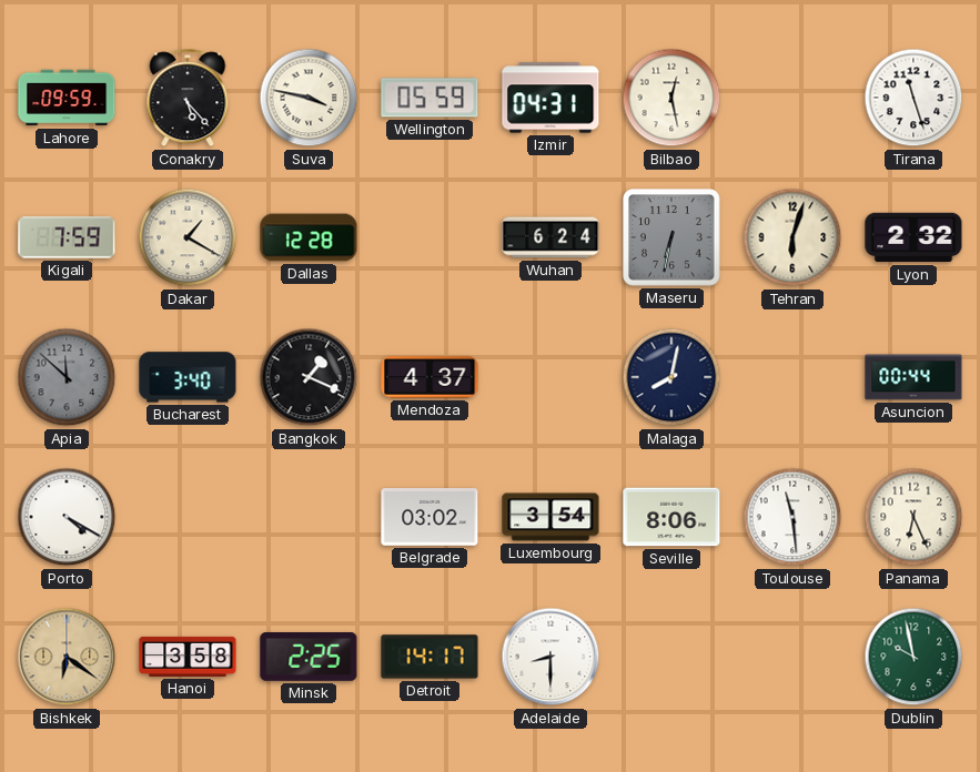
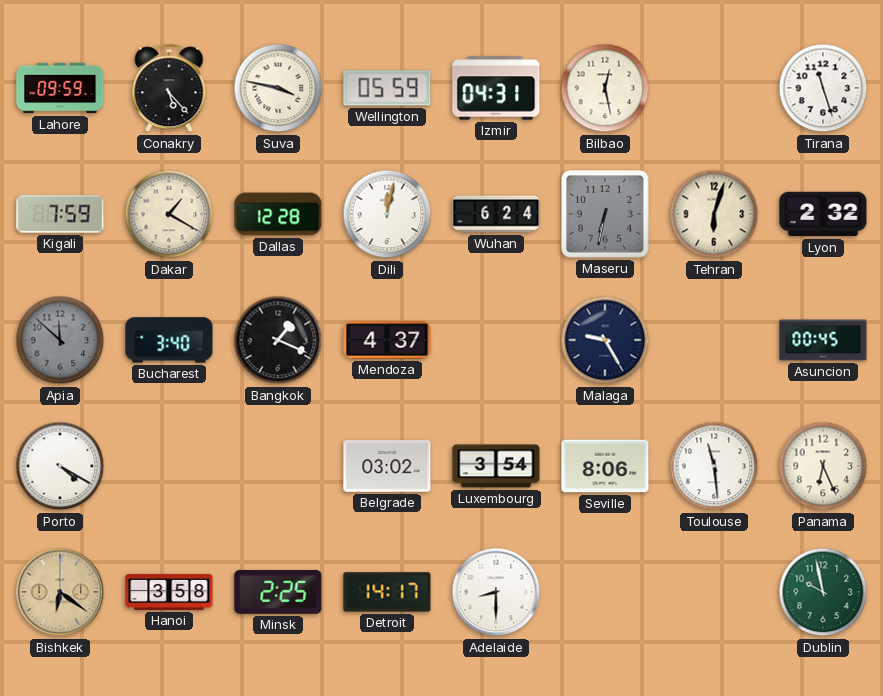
Dili: none -> 12:02 (387, 214)
Malaga: 8:02 -> 9:25 (605, 340)
Asuncion: 00:44 -> 00:45 (823, 340)
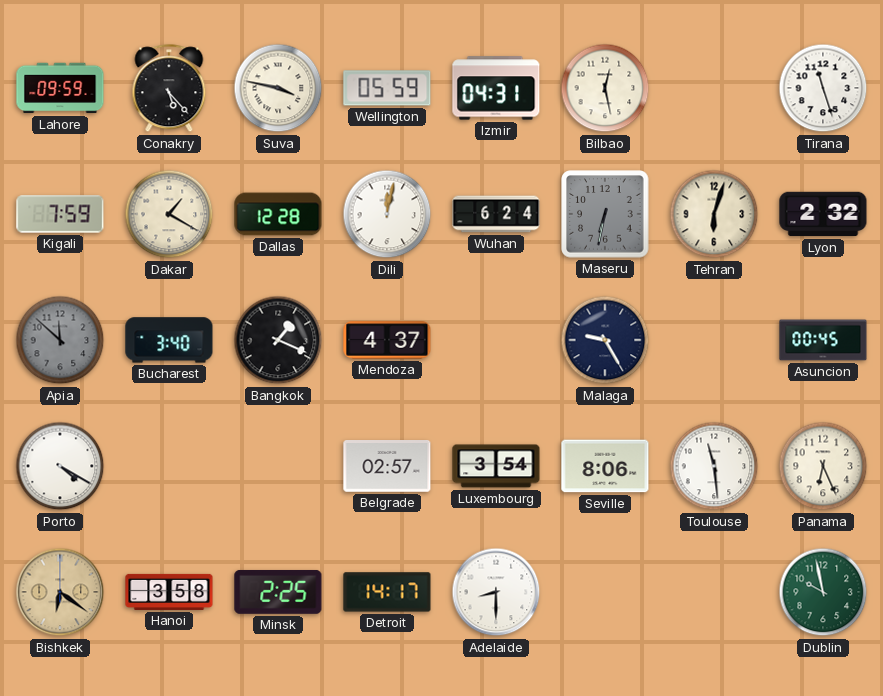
Belgrade: 03:02 -> 02:57 (387, 467)
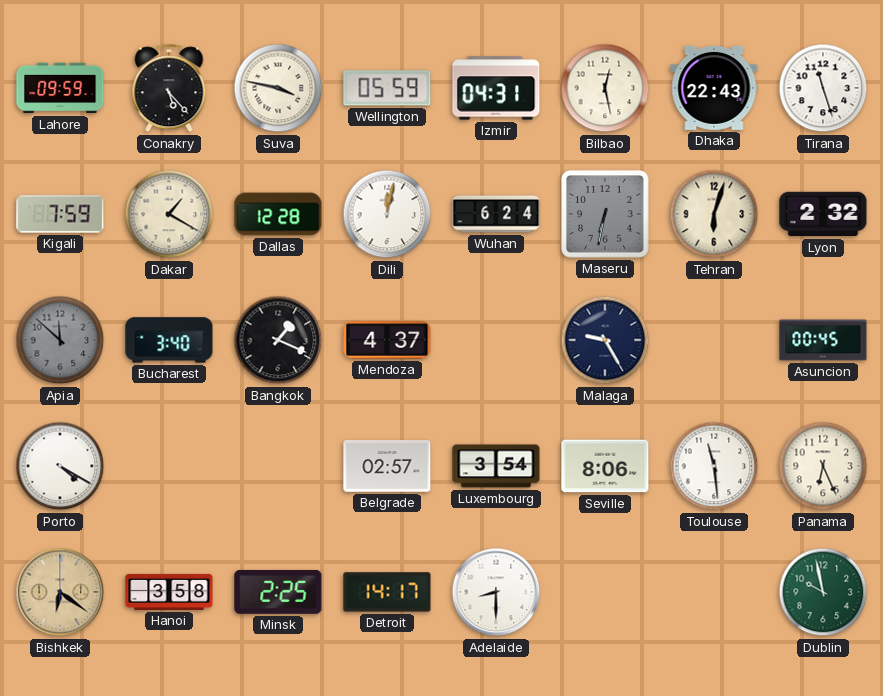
Dhaka: none -> 22:43 (714, 88)
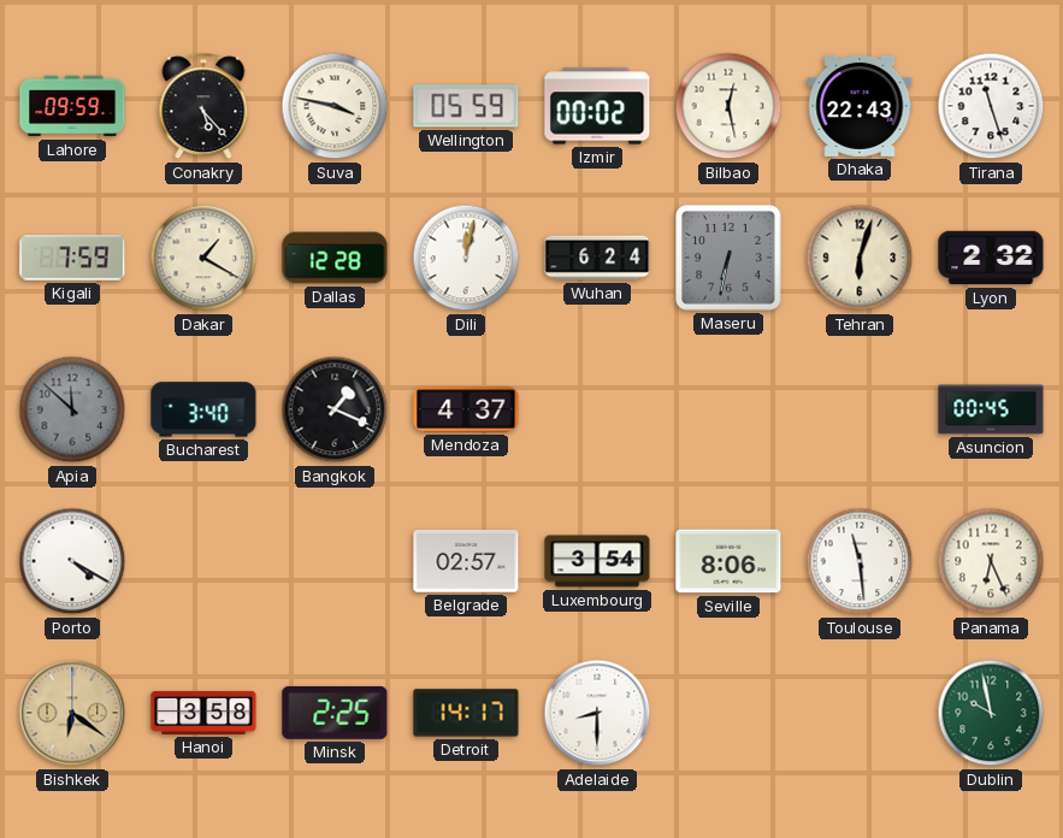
Izmir: 04:31 -> 00:02 (597, 106)
Malaga: 9:25 -> none (605, 340)
